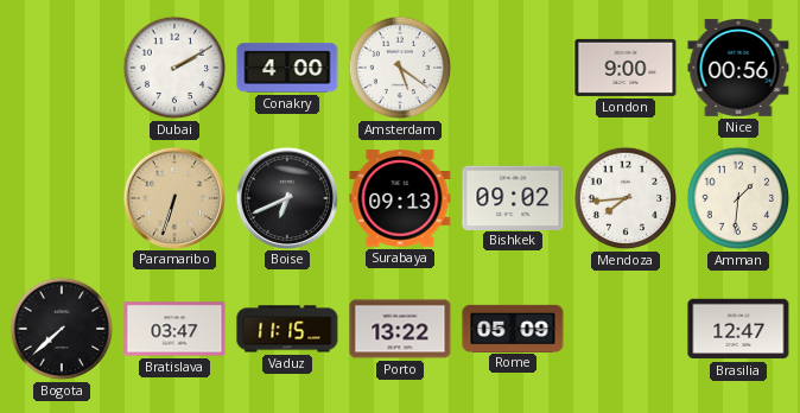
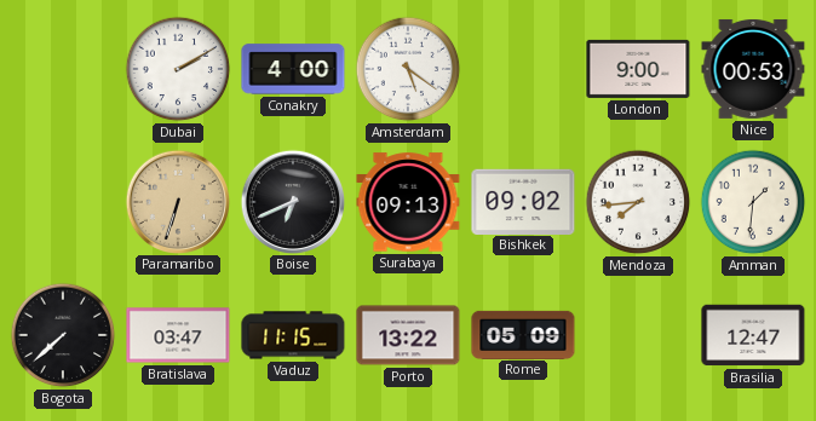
Nice: 00:56 -> 00:53 (753, 69)
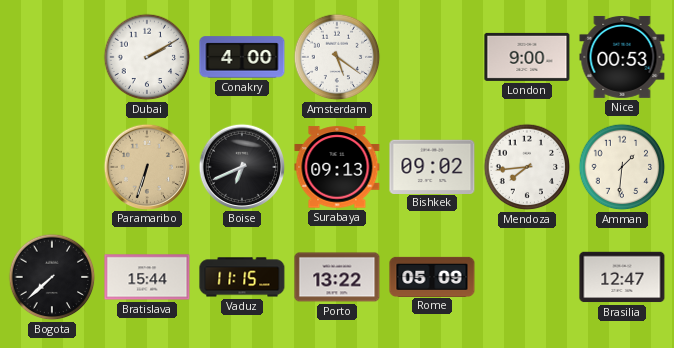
Bratislava: 03:47 -> 15:44 (147, 277)
